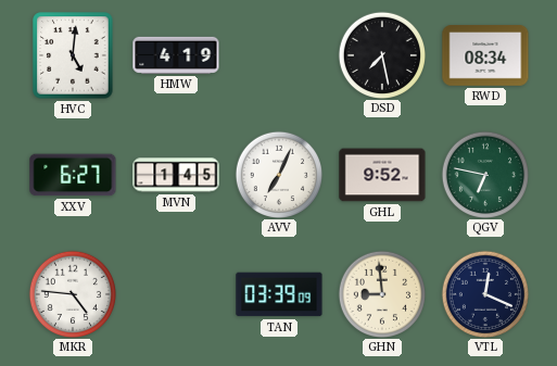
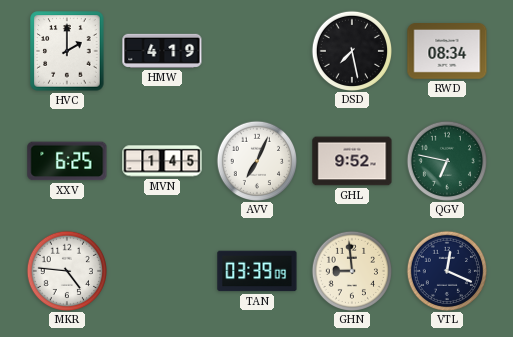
HVC: 5:01 -> 2:00 (67, 51)
XXV: 6:27 -> 6:25 (67, 161)
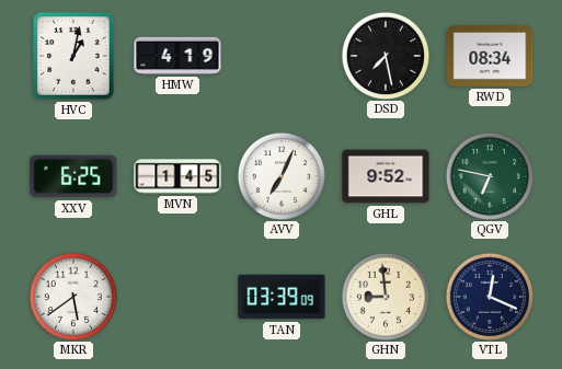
HVC: 2:00 -> 1:02 (73, 56)
MKR: 4:46 -> 5:39 (72, 296)
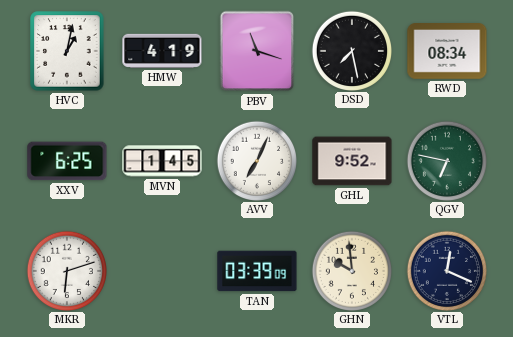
PBV: none -> 11:18 (257, 51)
MKR: 5:39 -> 6:12 (66, 270)
GHN: 8:59 -> 9:59 (351, 270)
